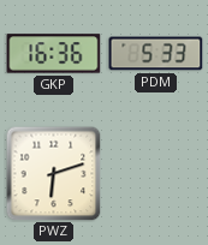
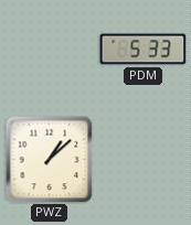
GKP: 16:36 -> none (54, 54)
PWZ: 6:12 -> 1:08 (50, 160)
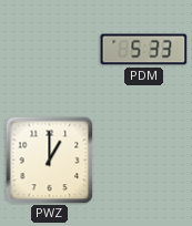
PWZ: 1:08 -> 1:00 (50, 161)
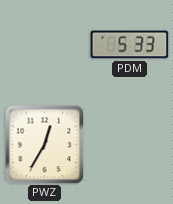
PWZ: 1:00 -> 12:35 (45, 145)
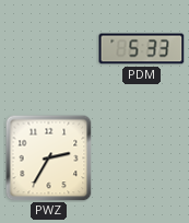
PWZ: 12:35 -> 2:35 (49, 159)
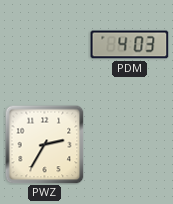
PDM: 5:33 -> 4:03 (130, 45)
